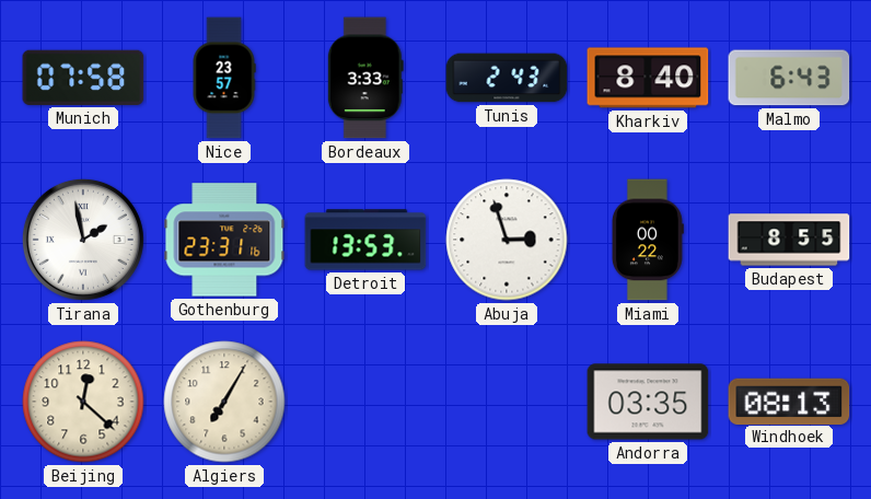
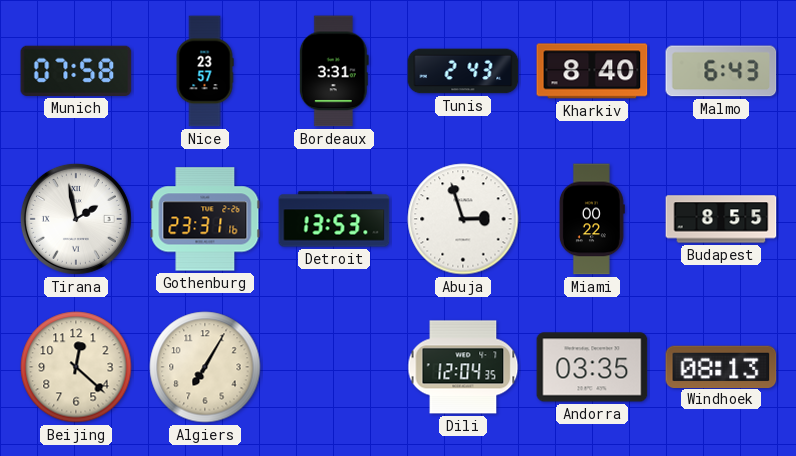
Bordeaux: 3:33 -> 3:31 (334, 71)
Dili: none -> 12:04 (463, 367)
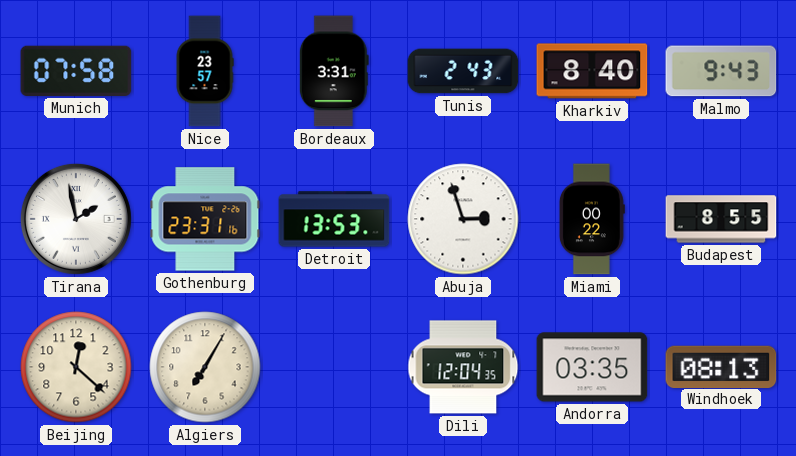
Malmo: 6:43 -> 9:43 (721, 71)
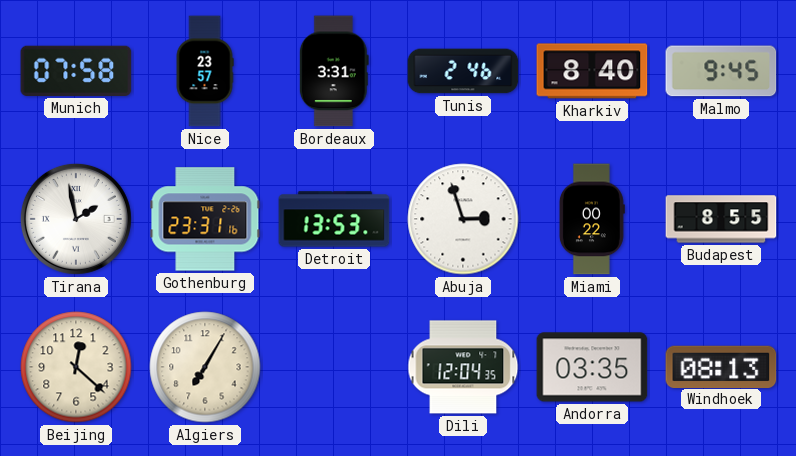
Tunis: 2:43 -> 2:46 (463, 71)
Malmo: 9:43 -> 9:45 (721, 71)
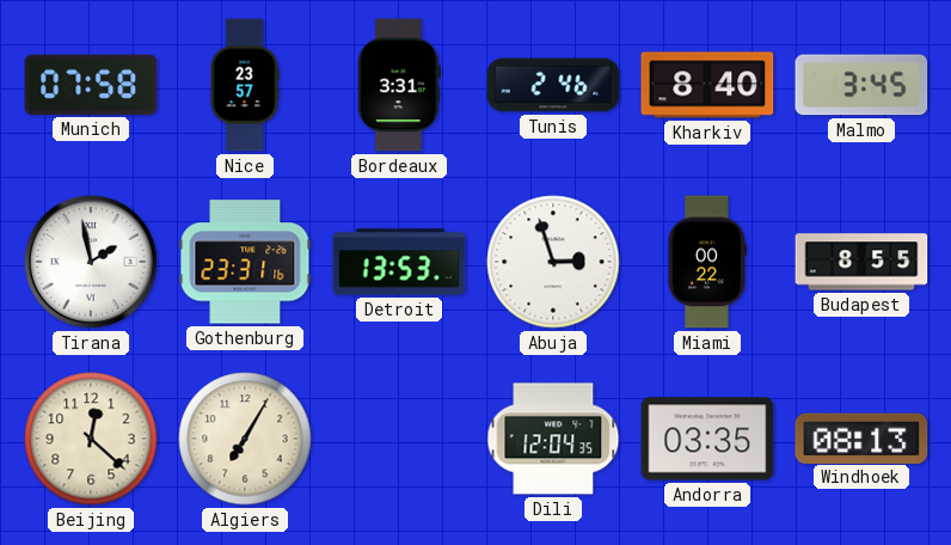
Malmo: 9:45 -> 3:45 (861, 85)
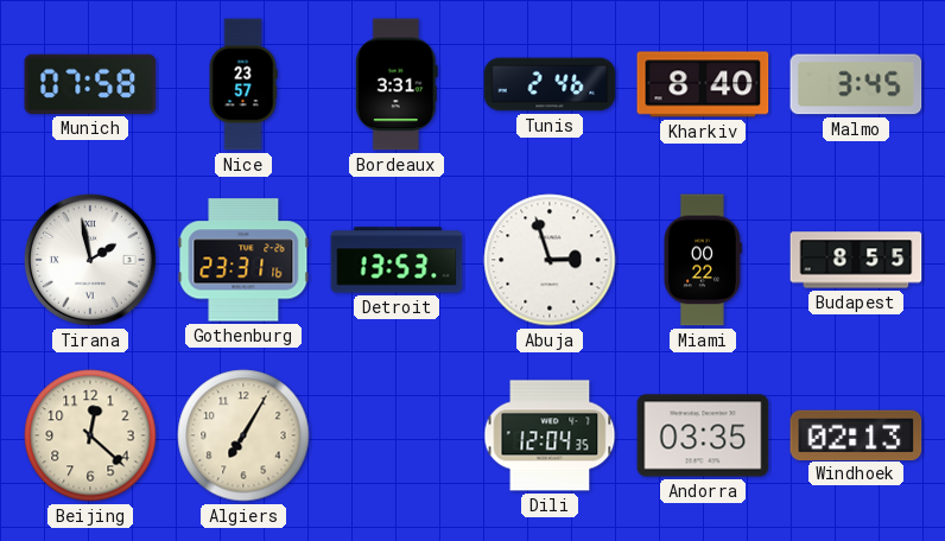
Windhoek: 08:13 -> 02:13 (856, 434)
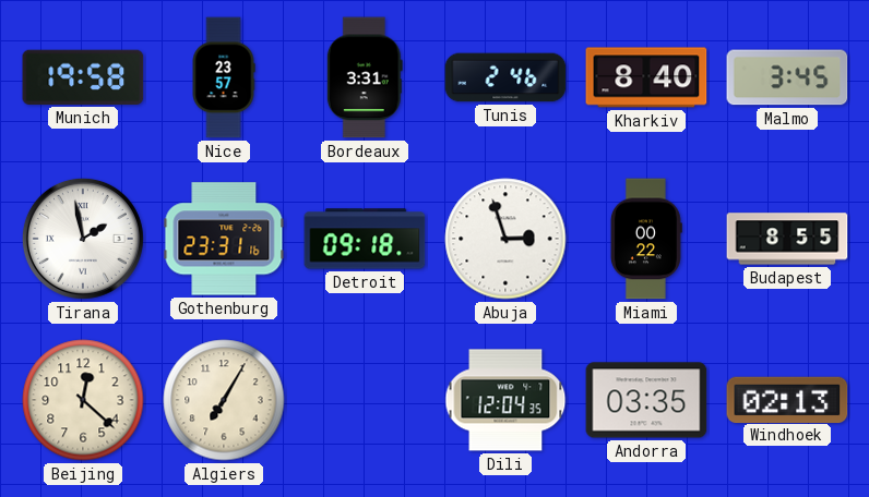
Munich: 07:58 -> 19:58 (83, 77)
Detroit: 13:53 -> 09:18 (365, 239)
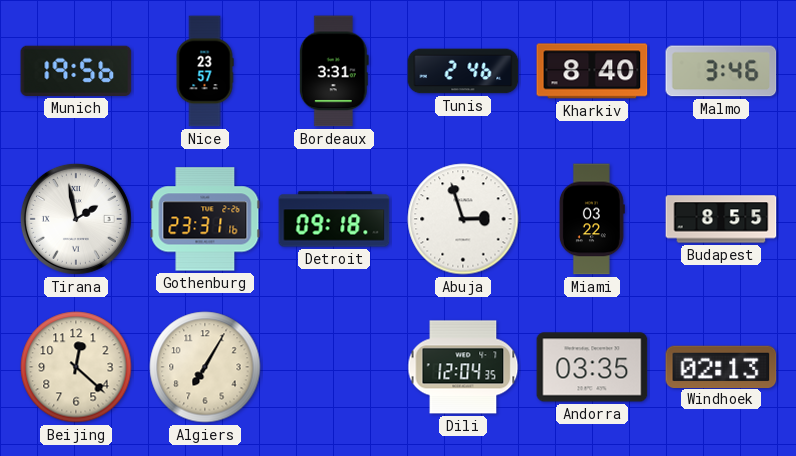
Munich: 19:58 -> 19:56 (76, 71)
Malmo: 3:45 -> 3:46 (721, 71)
Miami: 00:22 -> 03:22 (592, 219)
